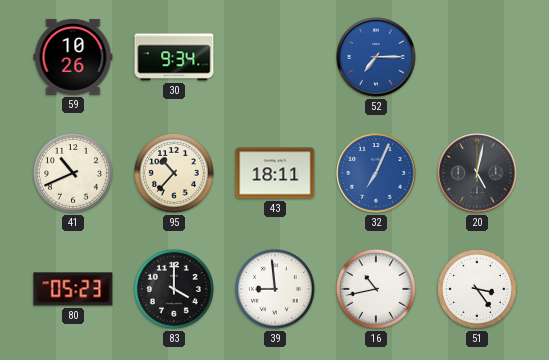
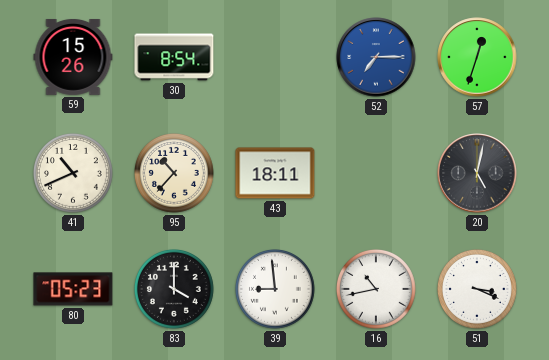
59: 10:26 -> 15:26 (73, 57)
30: 9:34 -> 8:54 (174, 57)
57: none -> 12:33 (477, 57)
32: 7:04 -> none (376, 173)
51: 3:24 -> 3:19 (478, 290)
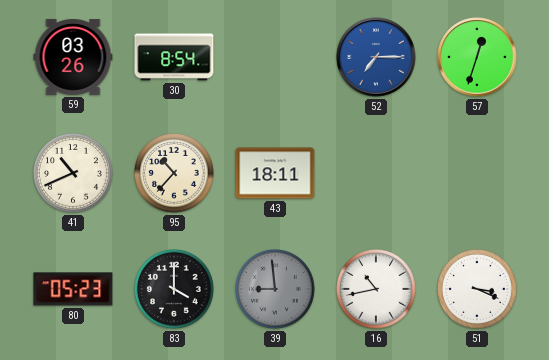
59: 15:26 -> 03:26 (73, 57)
20: 5:02 -> none (477, 173)
39 dial: white -> grey (276, 290)
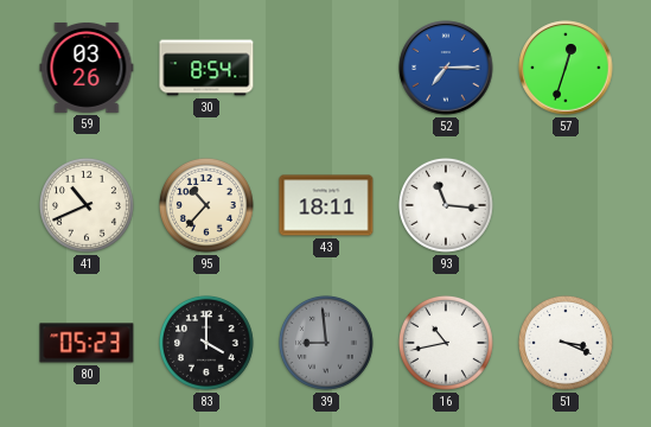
93: none -> 11:16 (447, 206)
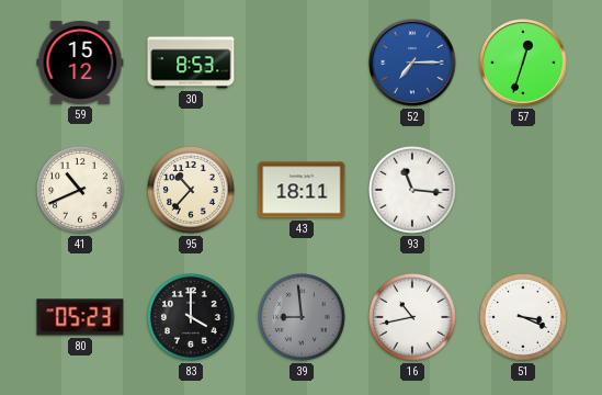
59: 03:26 -> 15:12 (80, 63)
30: 8:54 -> 8:53 (191, 63)
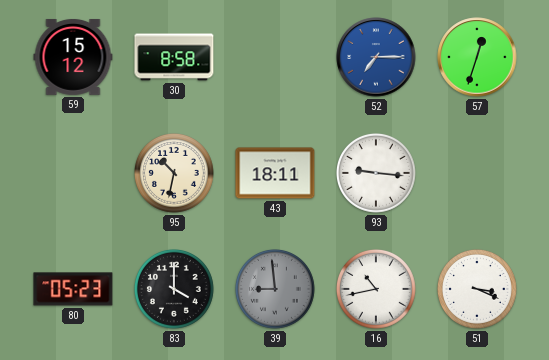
30: 8:53 -> 8:58 (174, 57)
41: 10:41 -> none (81, 191)
95: 10:37 -> 10:32 (175, 174)
93: 11:16 -> 9:16 (377, 174)
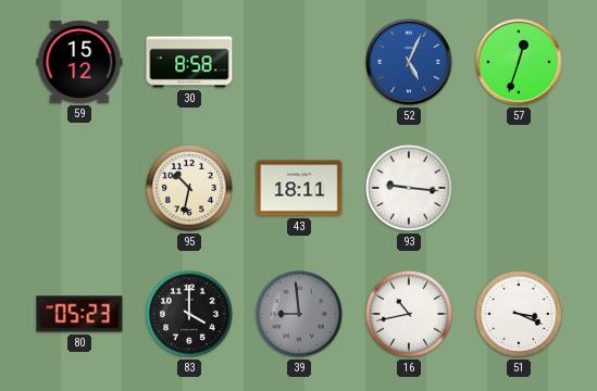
52: 7:15 -> 5:04 (409, 62)
